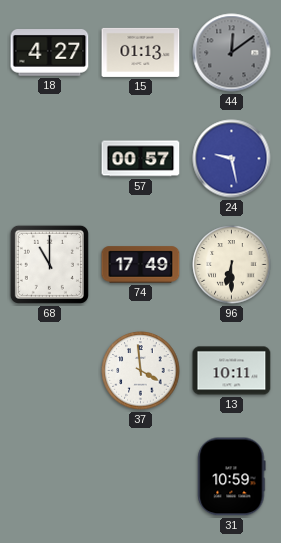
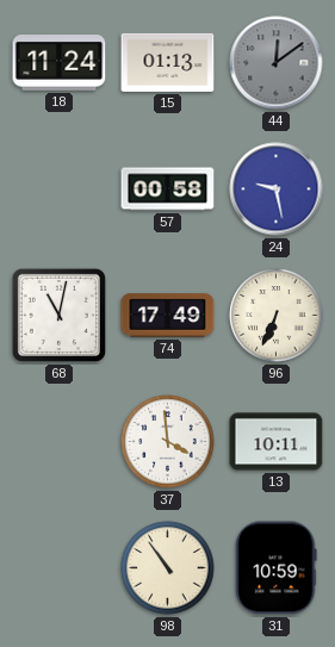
18: 4:27 -> 11:24 (60, 63)
57: 00:57 -> 00:58 (168, 189)
68: 11:00 -> 11:02 (58, 315)
96: 6:30 -> 6:34 (277, 316)
98: none -> 10:54 (168, 568)
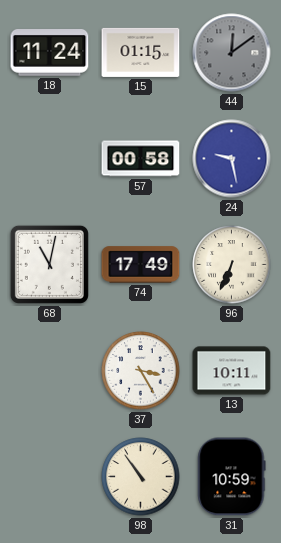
15: 01:13 -> 01:15 (141, 52)
37: 3:59 -> 3:25 (141, 371)
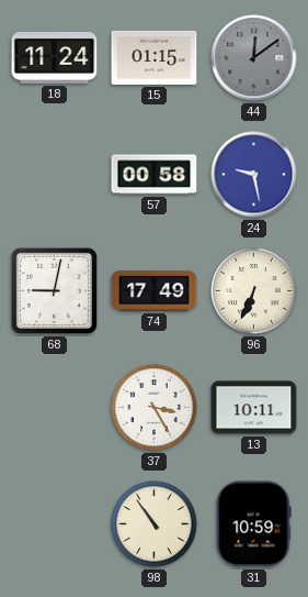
68: 11:02 -> 9:02 (54, 290)
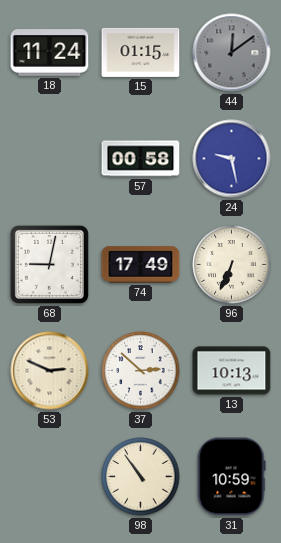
53: none -> 2:49 (50, 371)
37: 3:25 -> 2:52 (141, 371)
13: 10:11 -> 10:13 (232, 371)
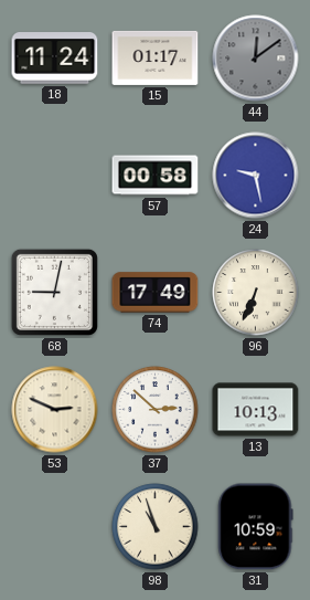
15: 01:15 -> 01:17 (156, 57)
98: 10:54 -> 10:57 (156, 527)
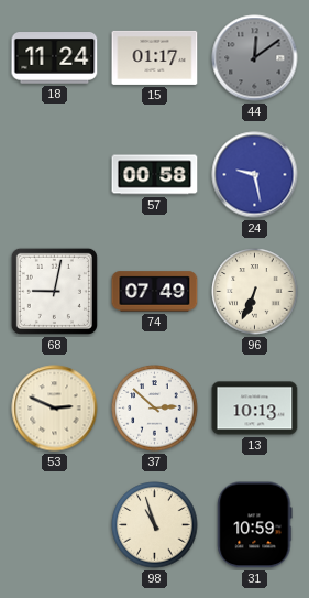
74: 17:49 -> 07:49 (155, 292)
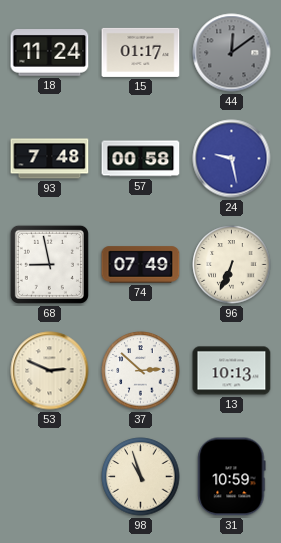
93: none -> 7:48 (50, 159)
68: 9:02 -> 8:58 (49, 264)
